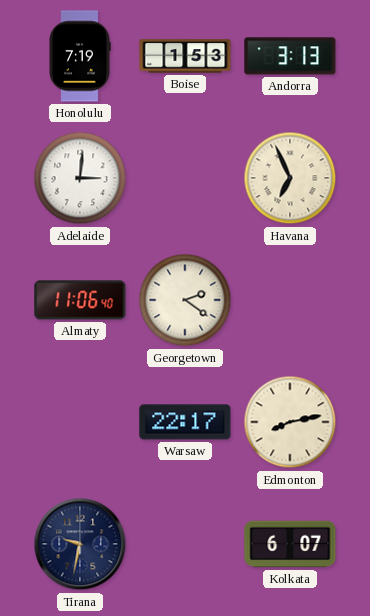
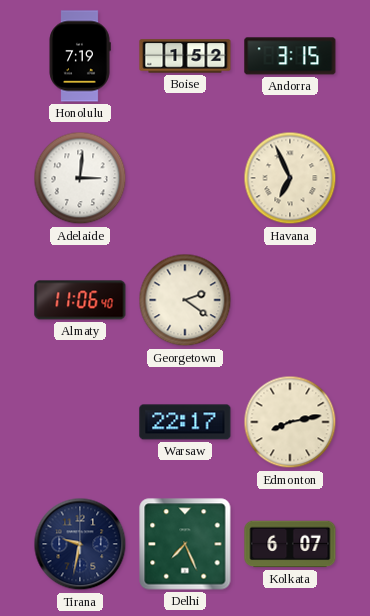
Boise: 1:53 -> 1:52 (185, 56)
Andorra: 3:13 -> 3:15 (290, 56)
Delhi: none -> 7:26 (185, 544)
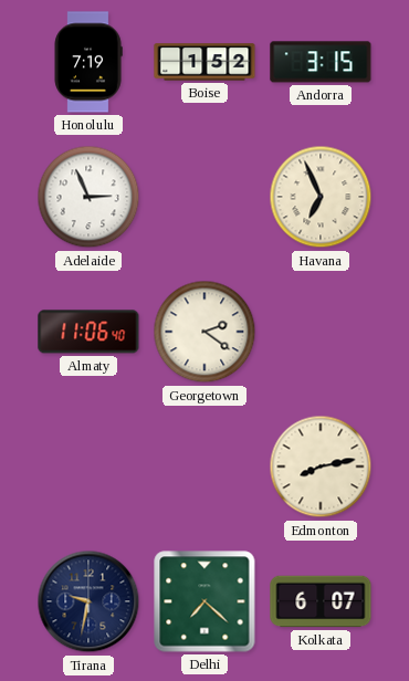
Adelaide: 3:01 -> 2:56 (88, 197)
Warsaw: 22:17 -> none (185, 422)
Delhi: 7:26 -> 7:22 (204, 601)
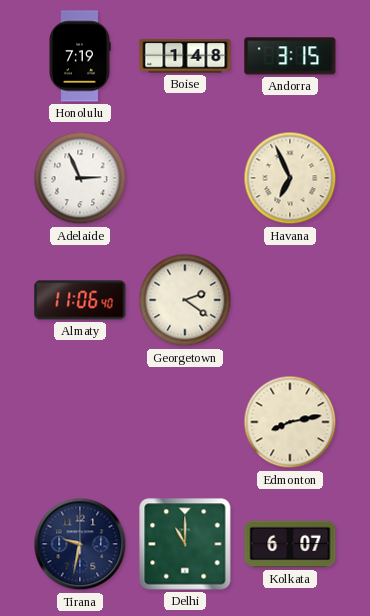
Boise: 1:52 -> 1:48 (185, 56)
Delhi: 7:22 -> 11:00 (185, 544)
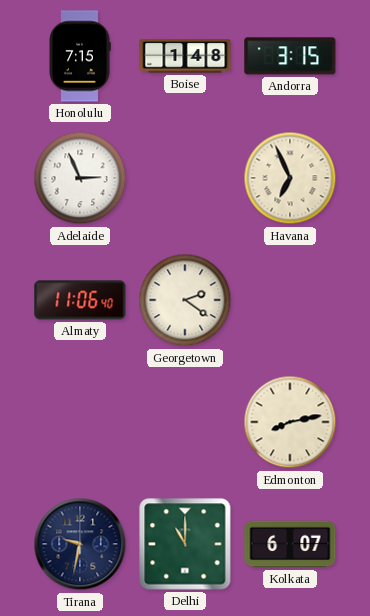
Honolulu: 7:19 -> 7:15 (80, 56)
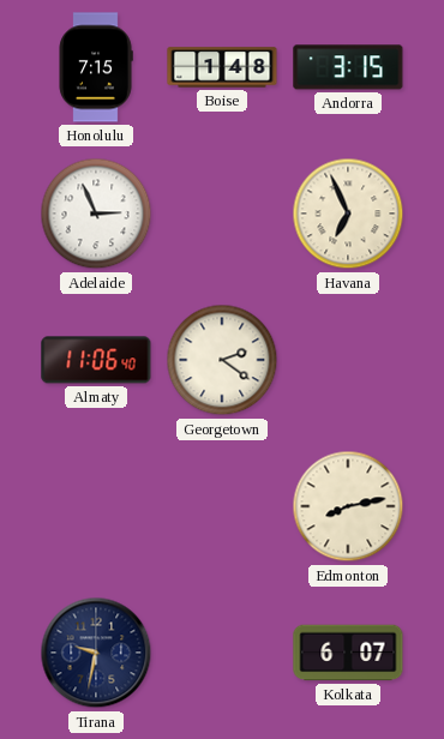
Delhi: 11:00 -> none (185, 544)
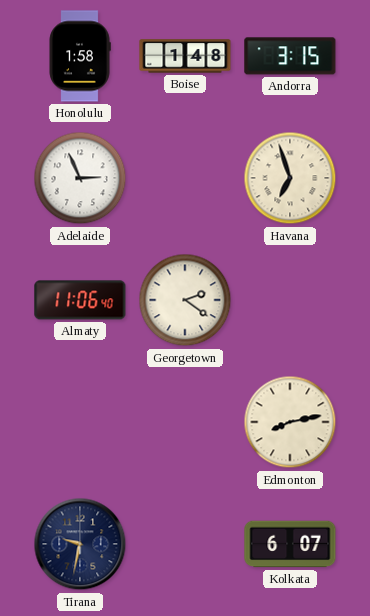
Honolulu: 7:15 -> 1:58 (80, 56)
Havana: 6:56 -> 6:57 (290, 178)
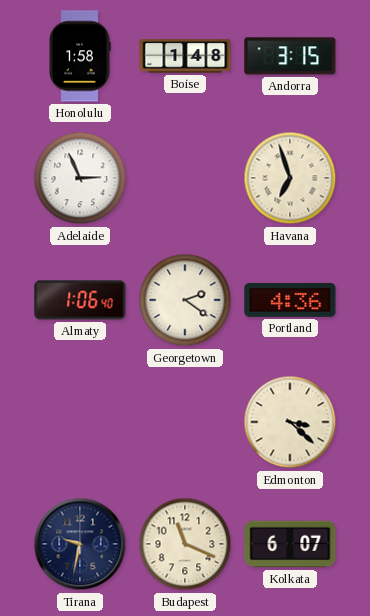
Almaty: 11:06 -> 1:06 (80, 300)
Portland: none -> 4:36 (290, 300)
Edmonton: 8:13 -> 3:22 (290, 422)
Budapest: none -> 11:19 (185, 544)
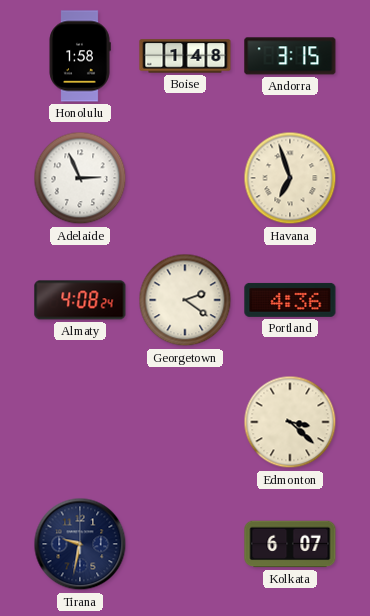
Almaty: 1:06 -> 4:08 (80, 300)
Budapest: 11:19 -> none (185, 544)
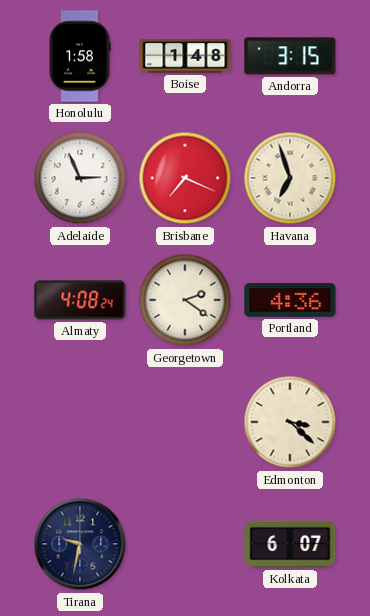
Brisbane: none -> 7:19 (185, 178)
